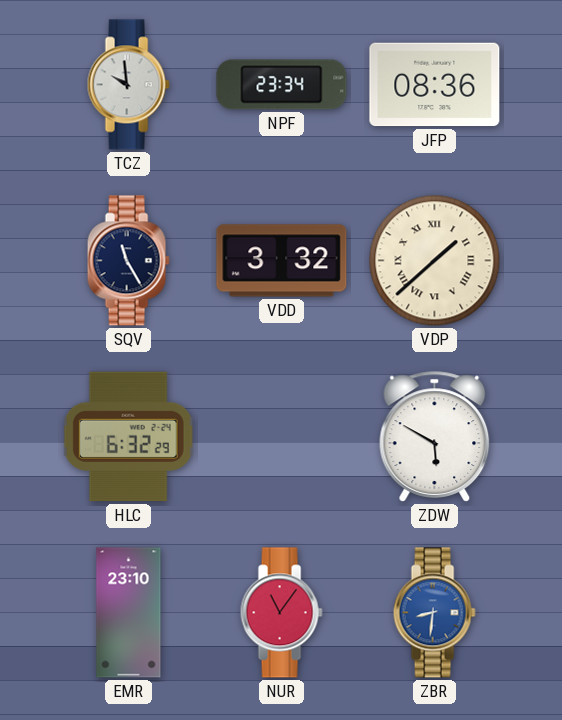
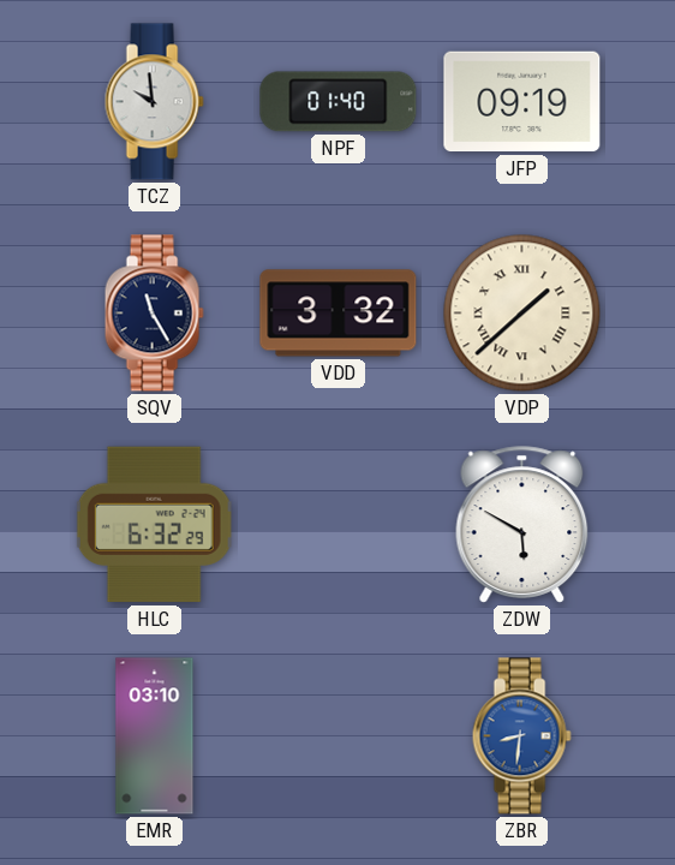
NPF: 23:34 -> 01:40 (339, 102)
JFP: 08:36 -> 09:19 (522, 102)
EMR: 23:10 -> 03:10 (155, 736)
NUR: 11:06 -> none (281, 613)
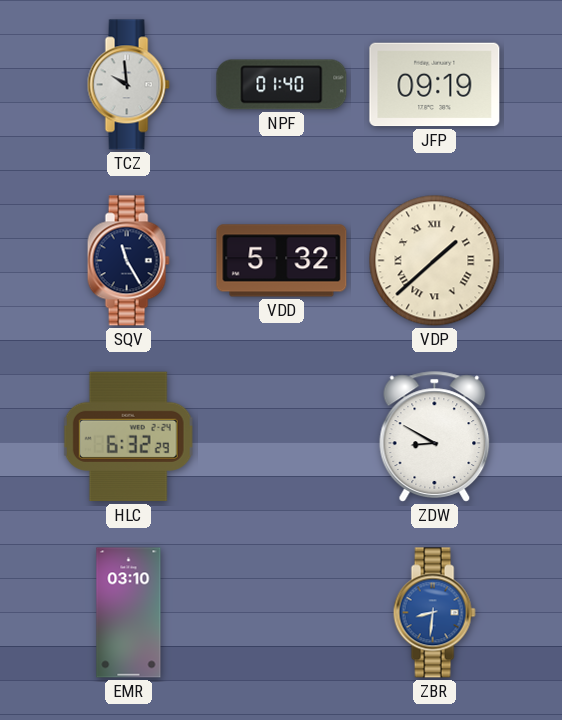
VDD: 3:32 -> 5:32 (282, 261)
ZDW: 5:50 -> 8:50 (435, 437)
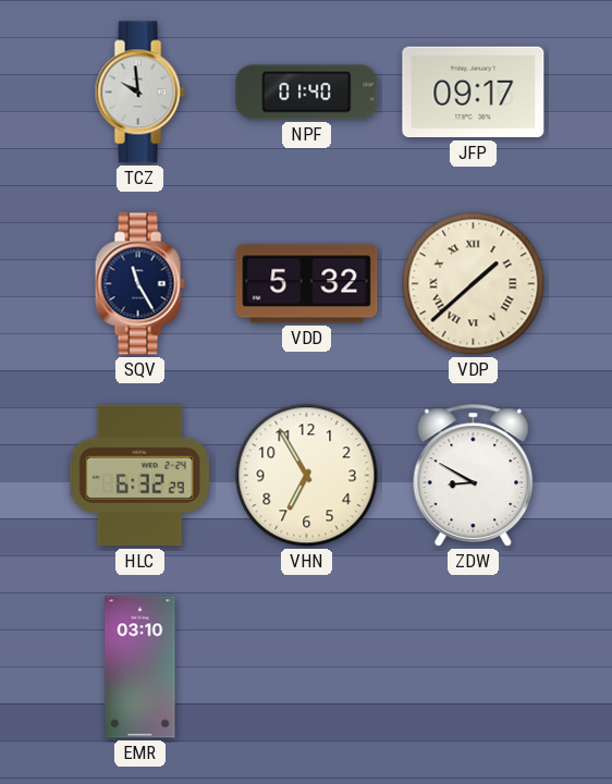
JFP: 09:19 -> 09:17 (474, 93)
VHN: none -> 6:55 (307, 476)
ZBR: 8:31 -> none (434, 613)
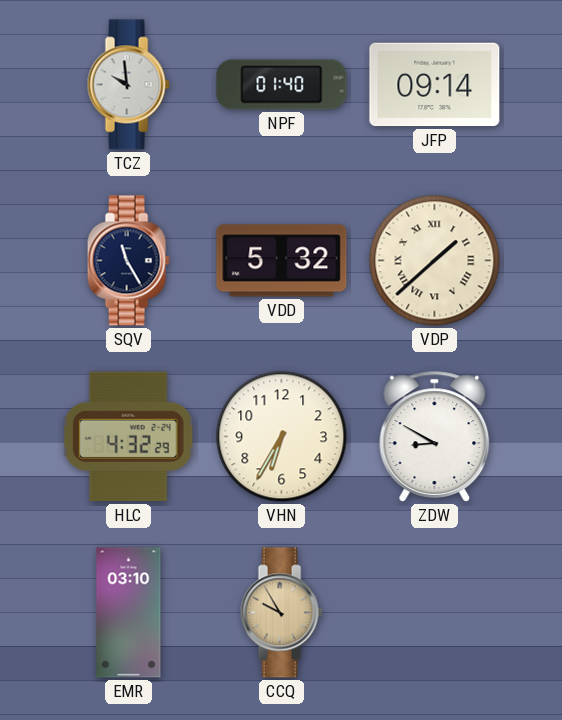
JFP: 09:17 -> 09:14 (435, 85)
HLC: 6:32 -> 4:32 (128, 437)
VHN: 6:55 -> 6:35 (282, 437)
CCQ: none -> 9:55 (281, 613)
